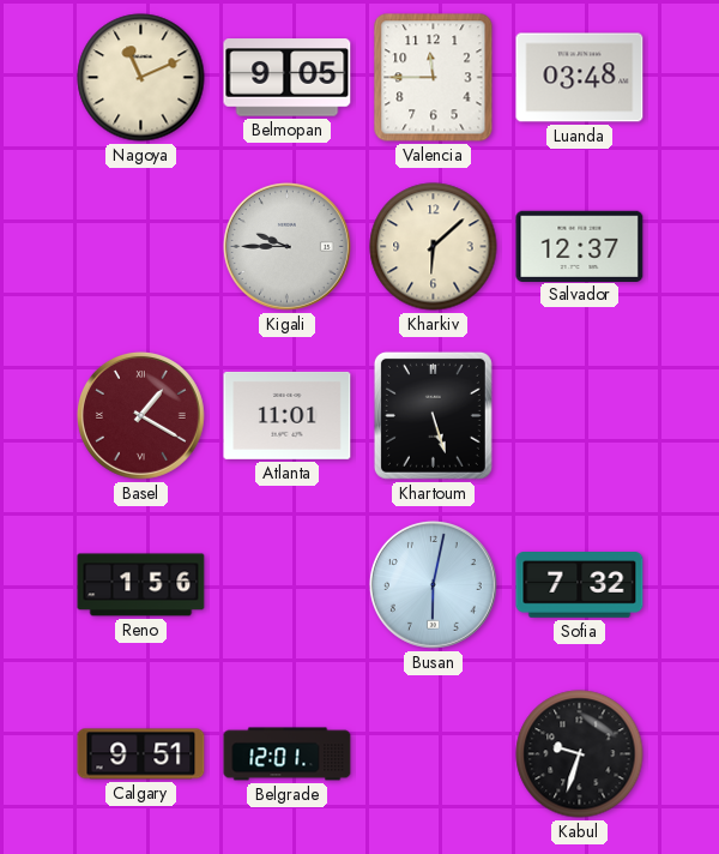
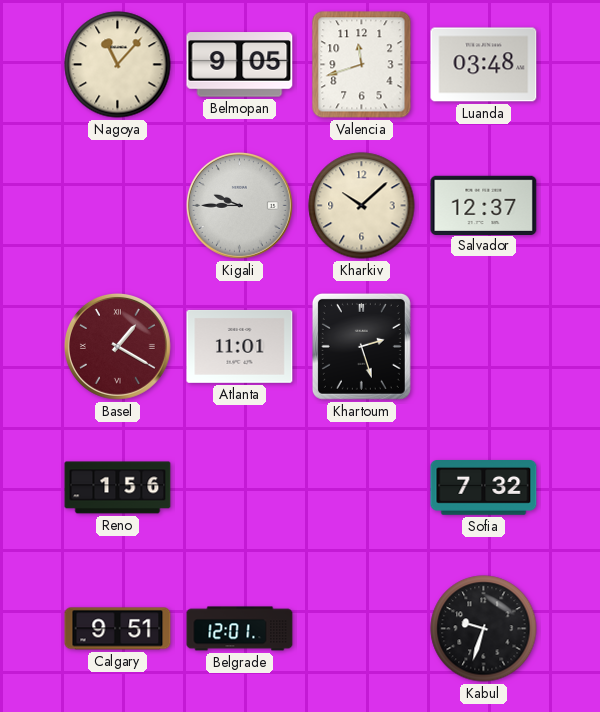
Nagoya: 11:11 -> 11:07 (118, 65)
Valencia: 11:45 -> 11:42 (362, 65)
Kharkiv: 6:08 -> 10:08 (362, 206)
Khartoum: 5:27 -> 2:27 (361, 346)
Busan: 6:02 -> none (433, 584)
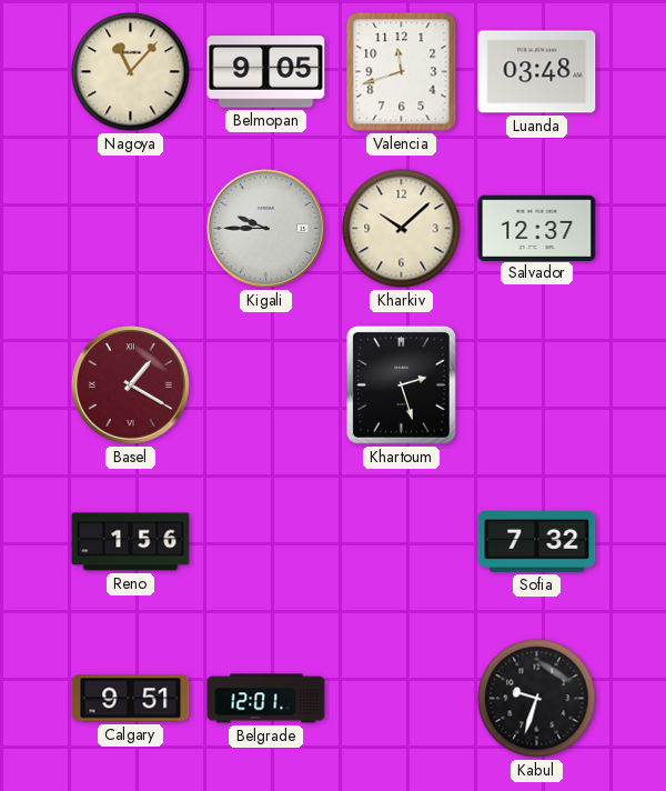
Atlanta: 11:01 -> none (240, 346)
